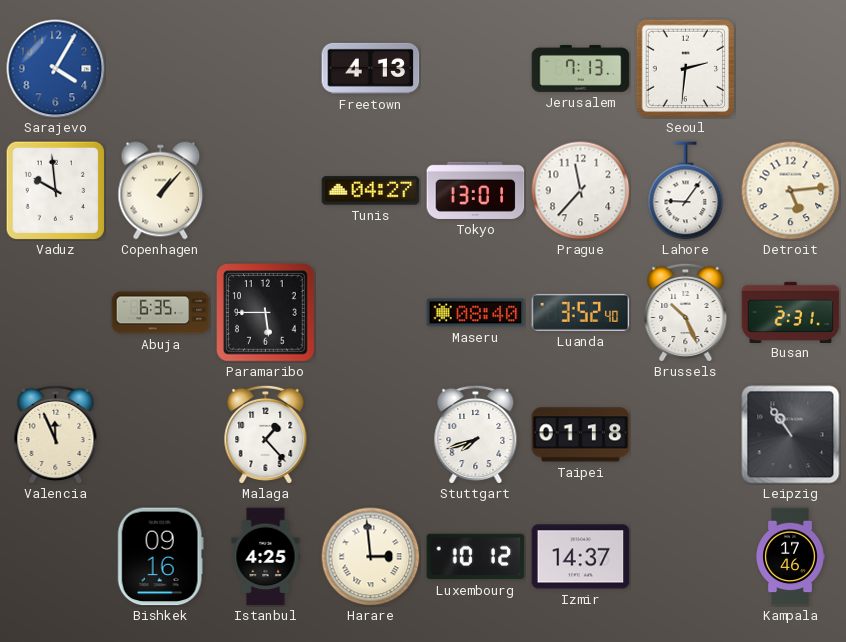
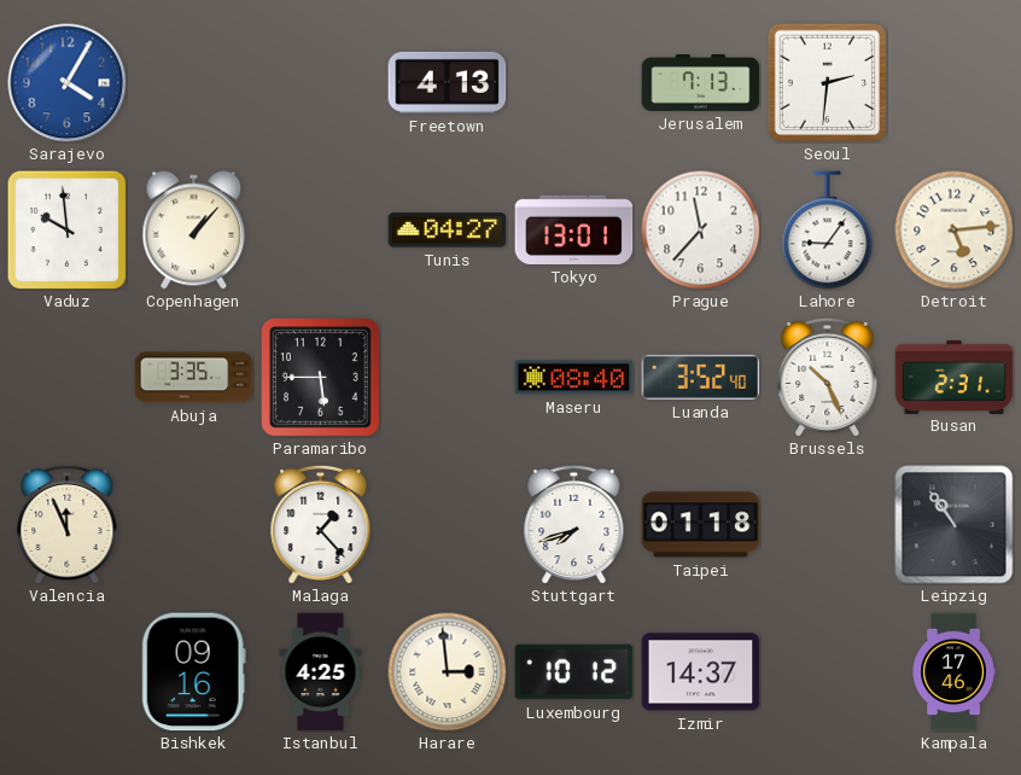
Abuja: 6:35 -> 3:35 (194, 378)
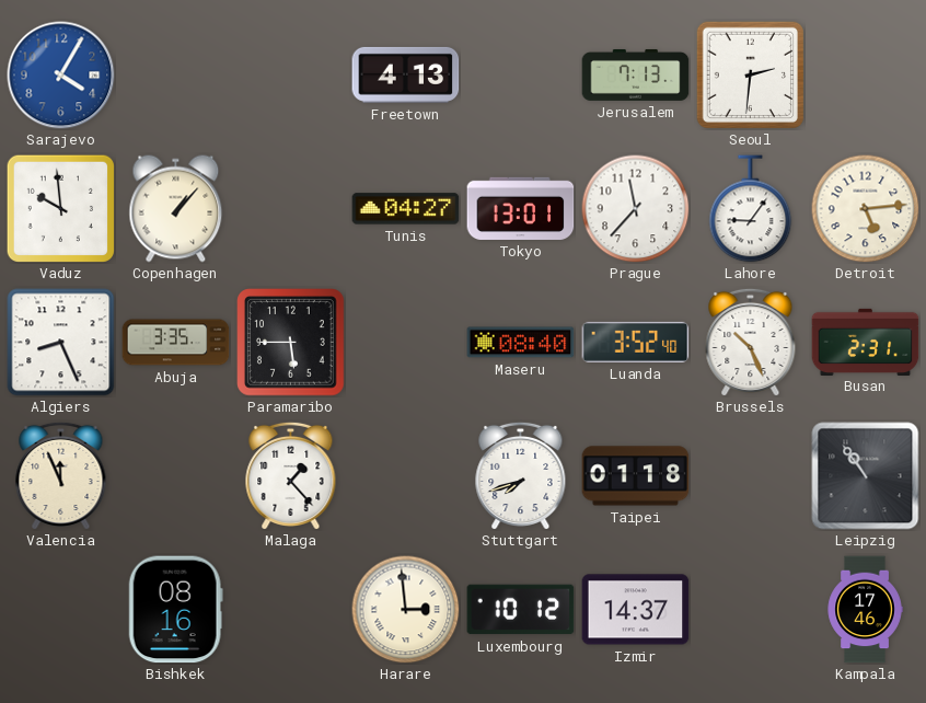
Algiers: none -> 8:26 (61, 343)
Bishkek: 09:16 -> 08:16 (175, 610)
Istanbul: 4:25 -> none (321, 672)
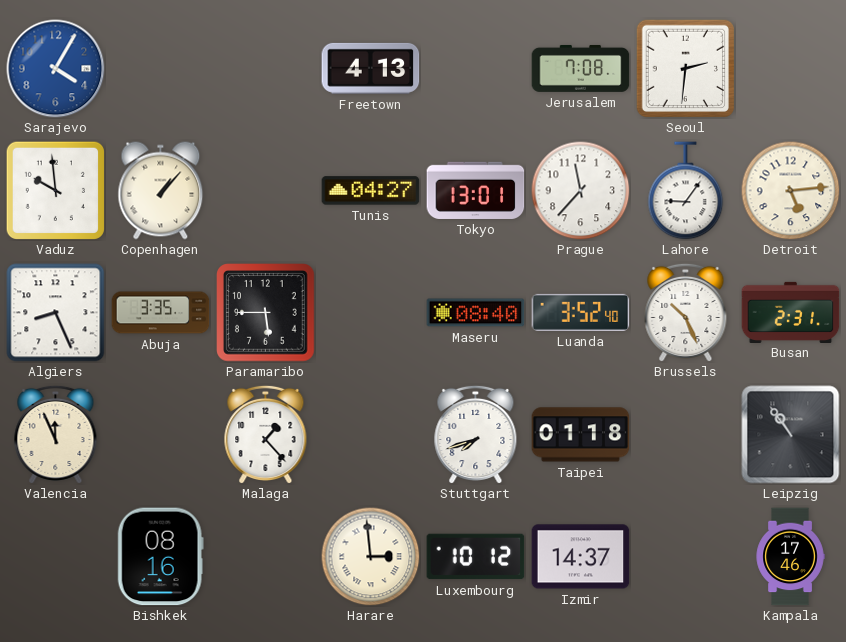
Jerusalem: 7:13 -> 7:08 (581, 68)
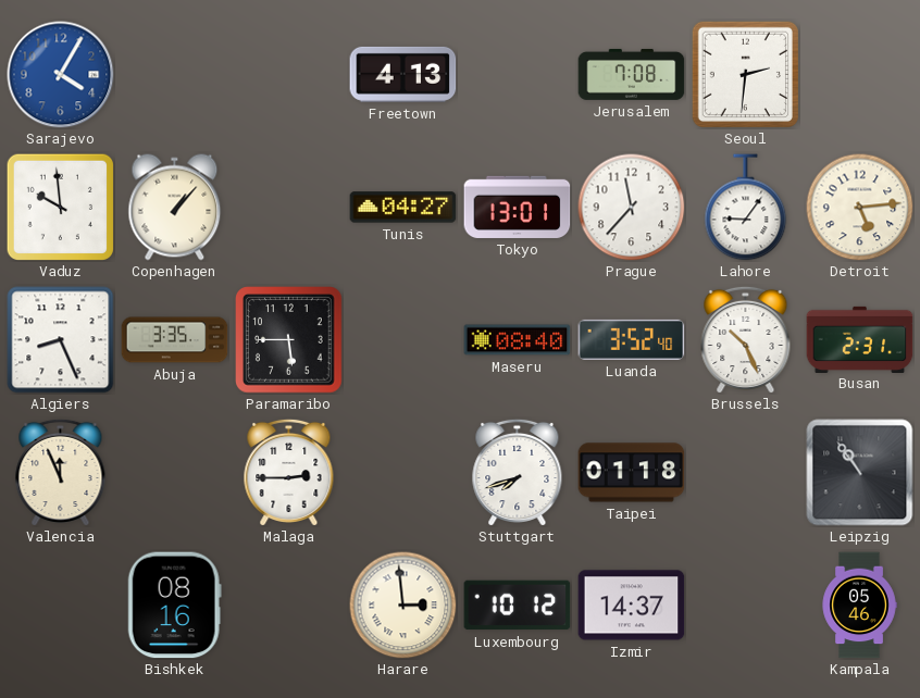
Malaga: 1:23 -> 2:45 (289, 472)
Kampala: 17:46 -> 05:46 (859, 606)
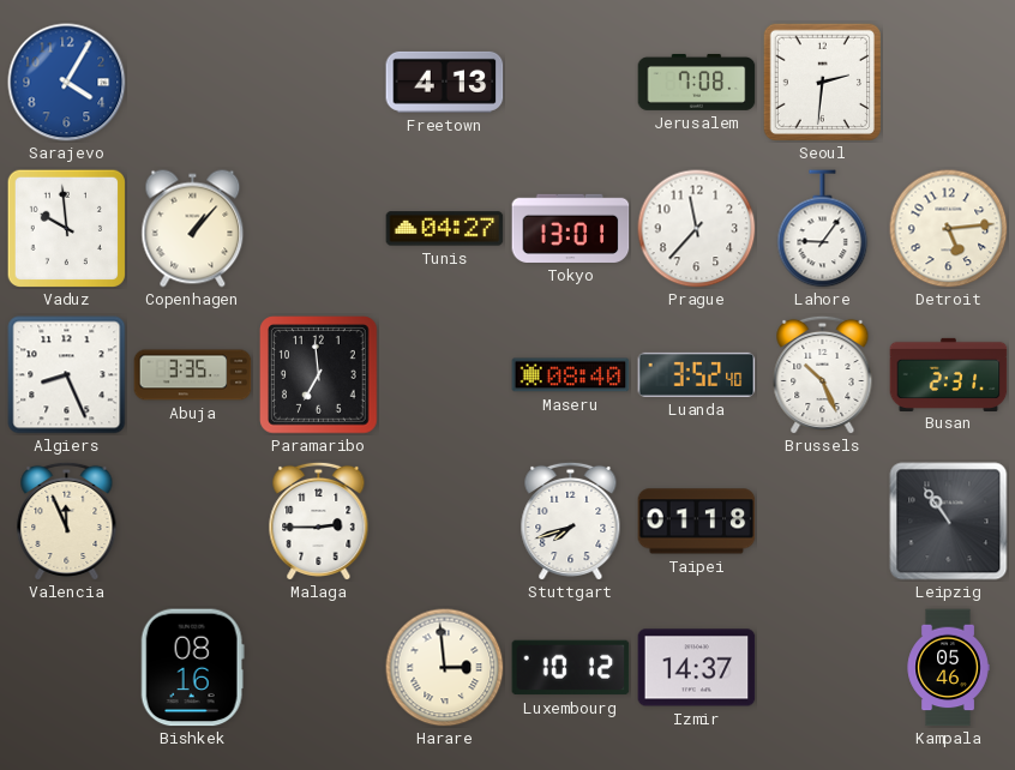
Paramaribo: 5:45 -> 6:59 (319, 375)
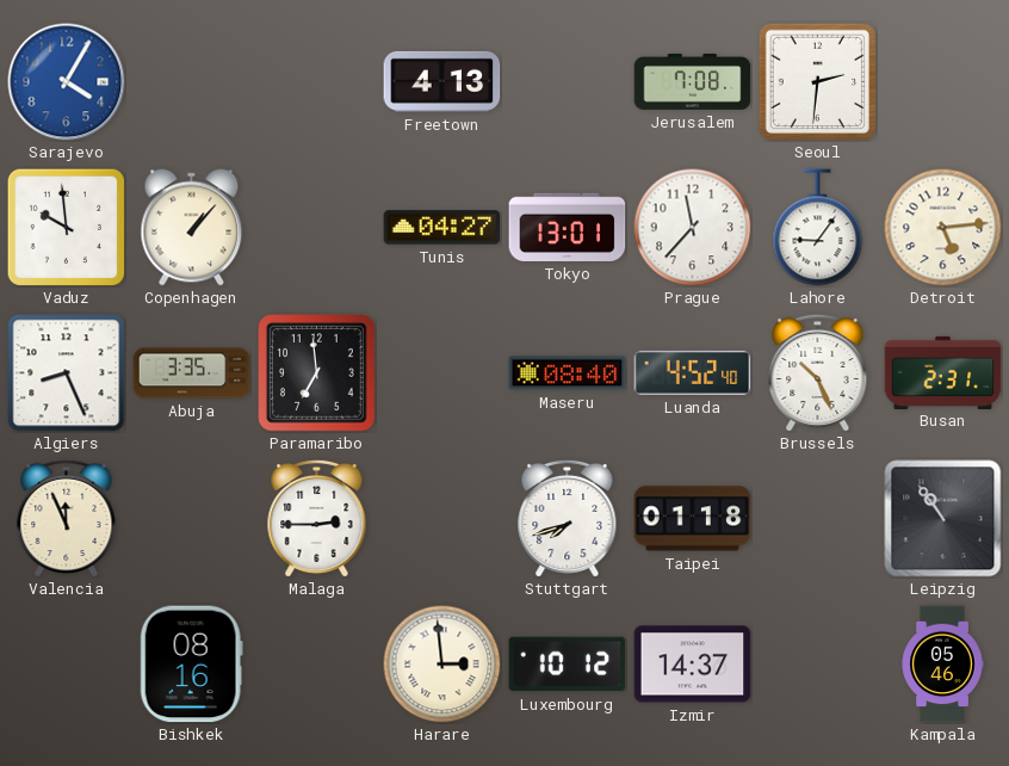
Luanda: 3:52 -> 4:52 (693, 372)
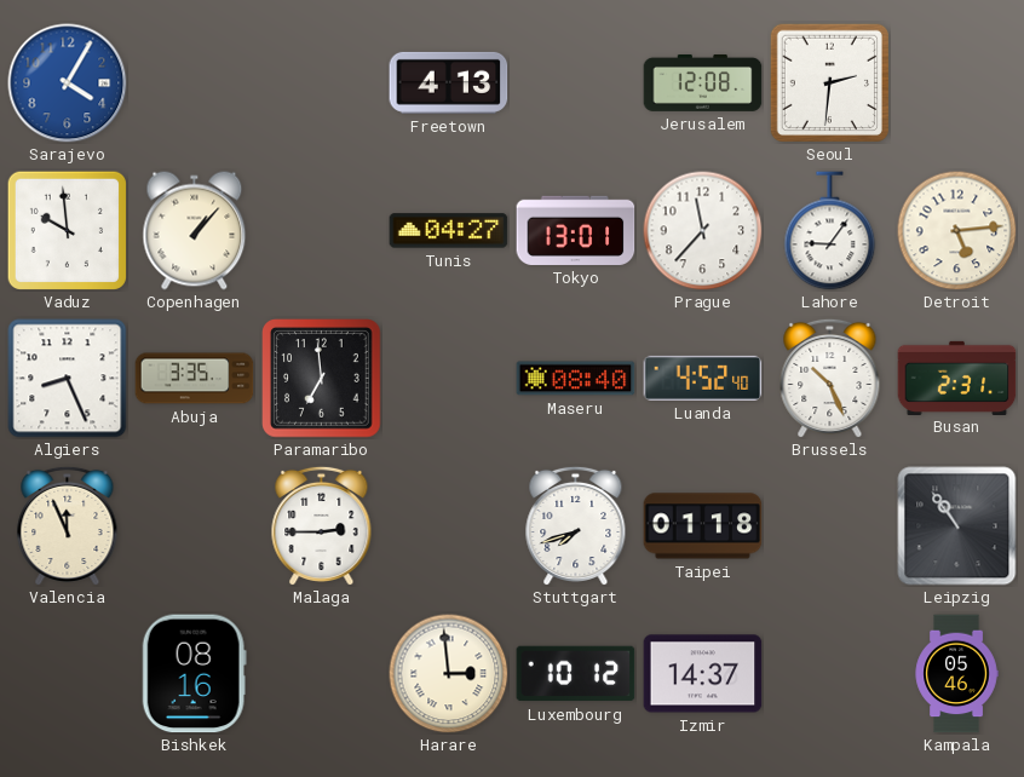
Jerusalem: 7:08 -> 12:08 (703, 82)
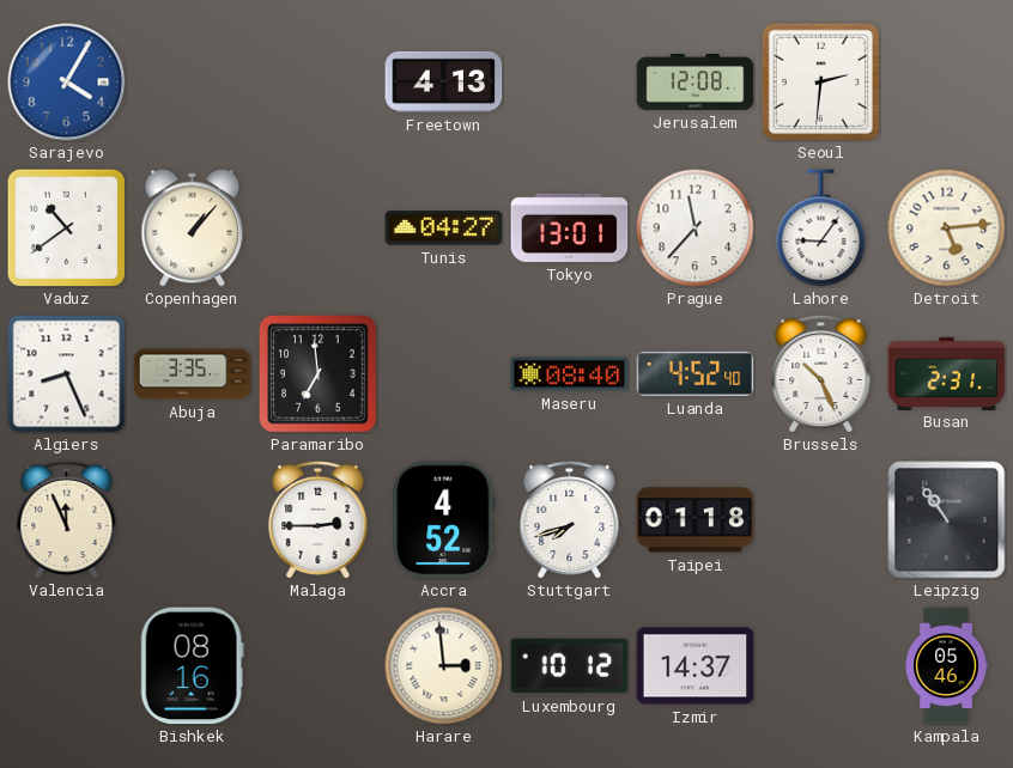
Vaduz: 9:59 -> 10:39 (66, 227)
Accra: none -> 4:52 (444, 520)
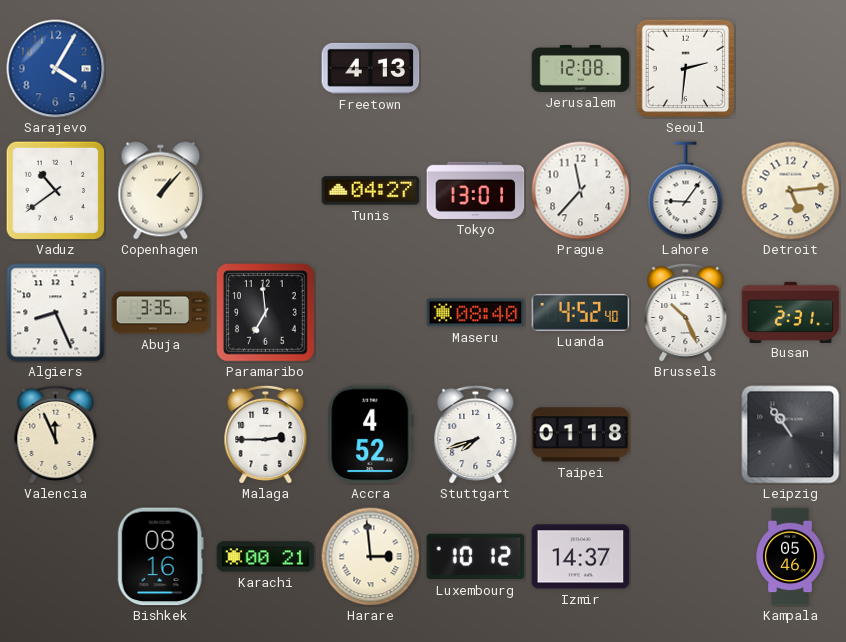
Karachi: none -> 00:21 (266, 557)
